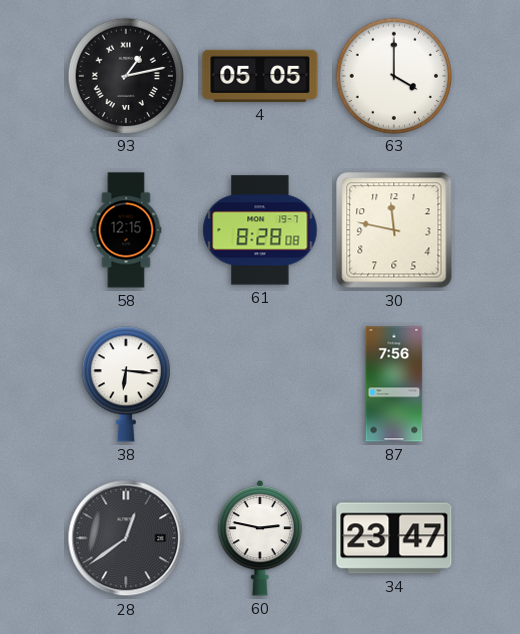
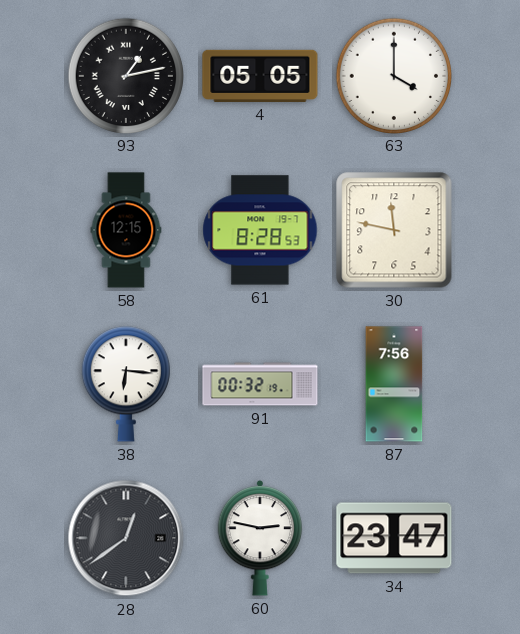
61: 8:28:08 -> 8:28:53 (260, 230)
91: none -> 00:32 (260, 384)
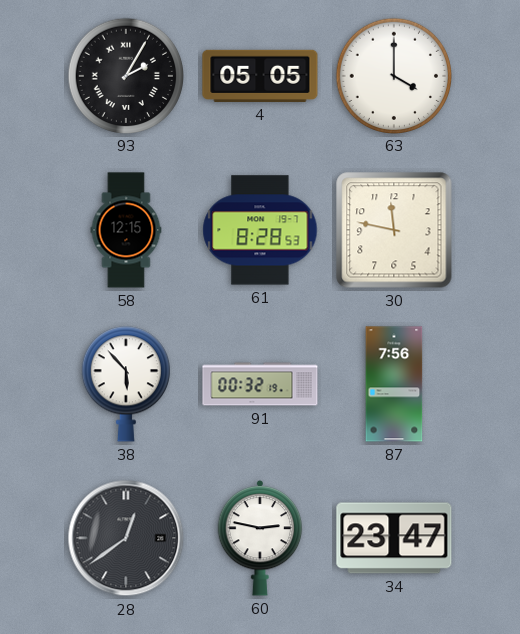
93: 1:13 -> 2:05 (125, 75)
38: 6:16 -> 5:53 (126, 384)
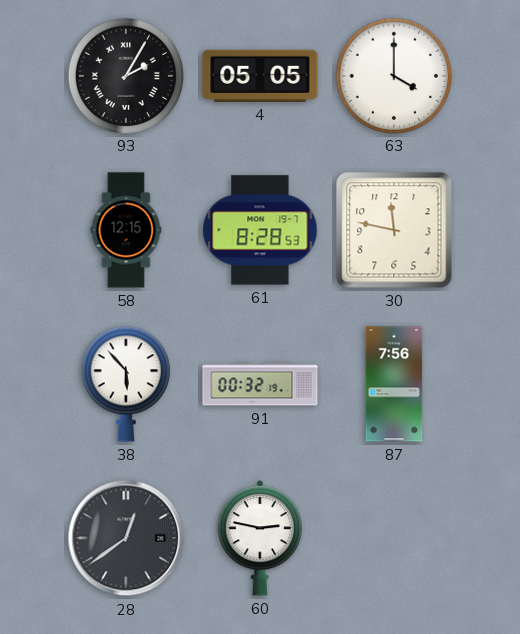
34: 23:47 -> none (394, 538)
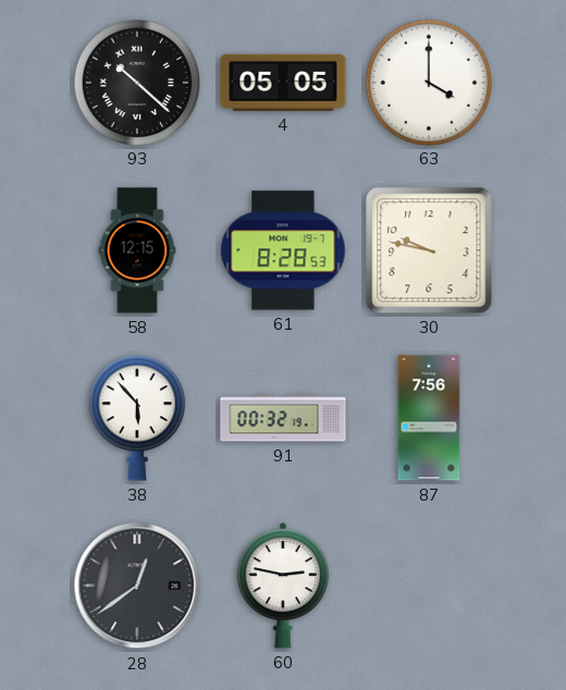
93: 2:05 -> 10:22 (136, 82)
30: 11:47 -> 9:47 (429, 250)
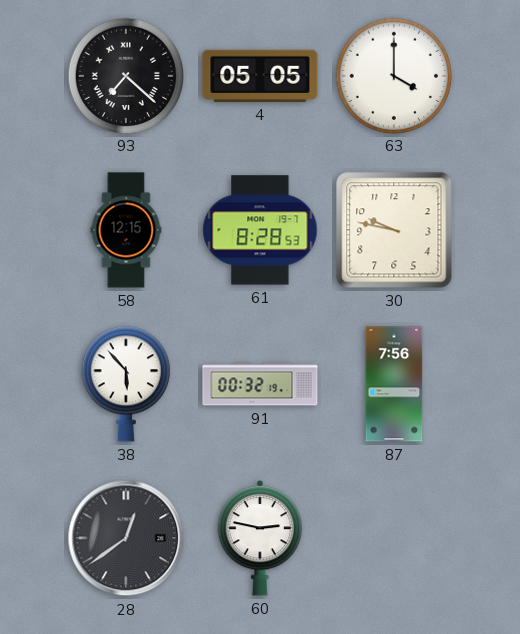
93: 10:22 -> 7:22 (125, 75)
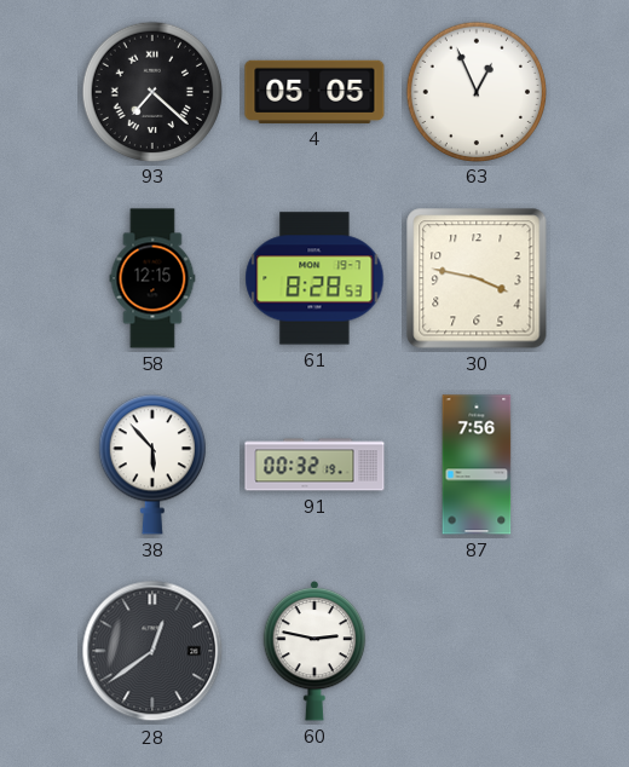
63: 4:00 -> 12:56 (475, 91)
30: 9:47 -> 3:47 (477, 278)
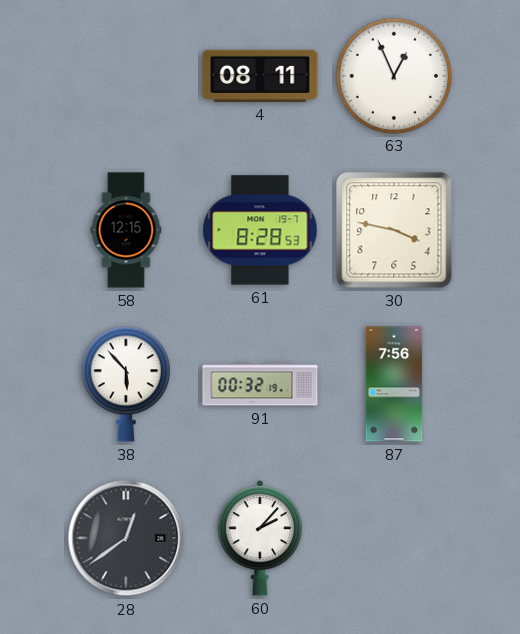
93: 7:22 -> none (151, 91)
4: 05:05 -> 08:11 (260, 76)
60: 2:47 -> 2:07 (260, 538)
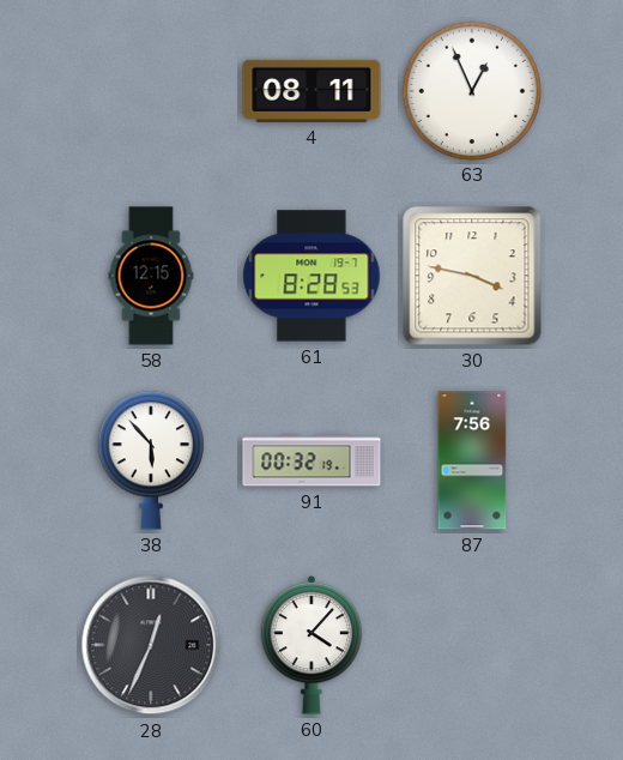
28: 12:39 -> 12:34 (151, 645)
60: 2:07 -> 4:07 (311, 645)
